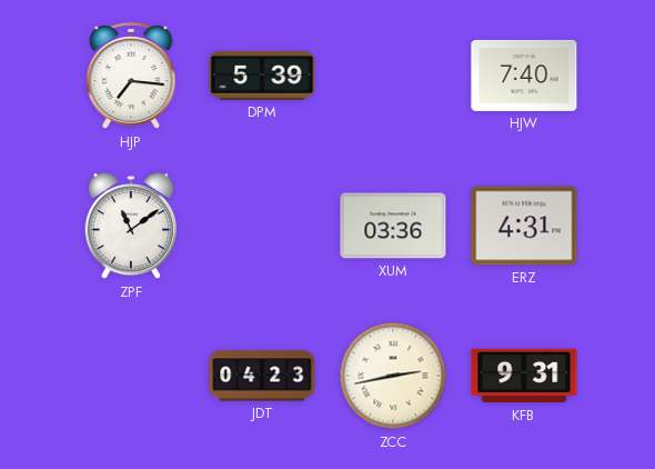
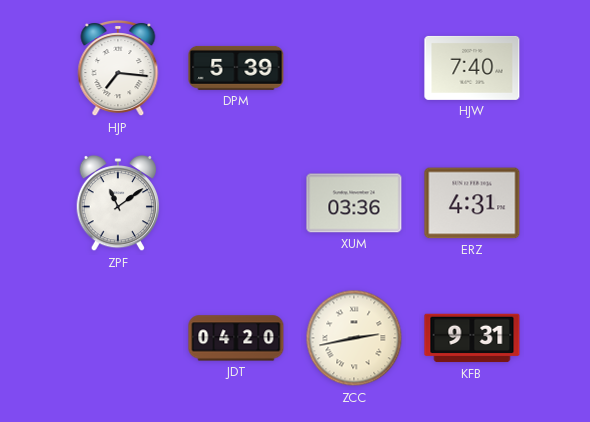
JDT: 04:23 -> 04:20 (236, 338)
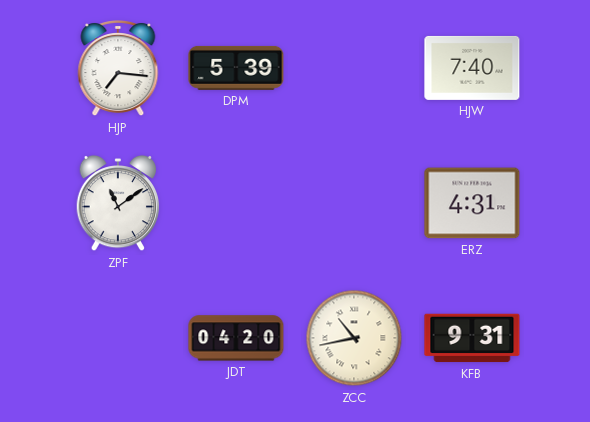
XUM: 03:36 -> none (354, 203)
ZCC: 2:43 -> 10:43 (354, 338)
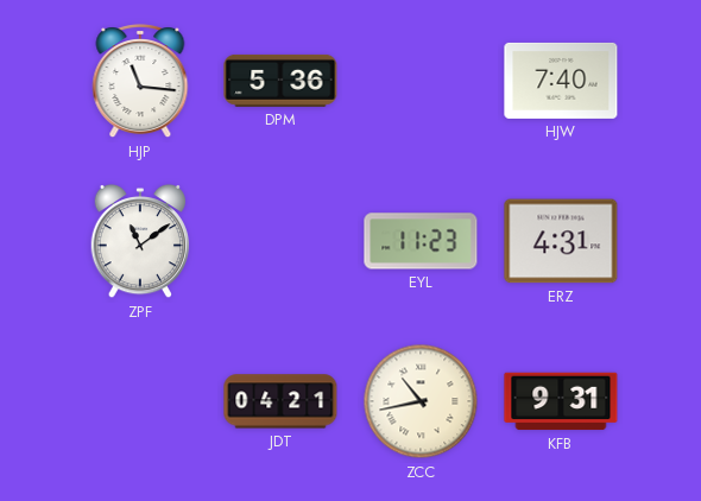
HJP: 7:16 -> 11:16 (140, 82)
DPM: 5:39 -> 5:36 (280, 81)
EYL: none -> 11:23 (421, 241)
JDT: 04:20 -> 04:21 (280, 401)
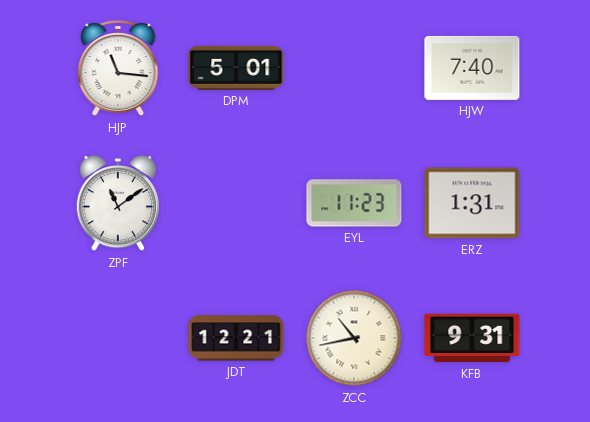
DPM: 5:36 -> 5:01 (236, 68)
ERZ: 4:31 -> 1:31 (472, 203)
JDT: 04:21 -> 12:21 (236, 338)
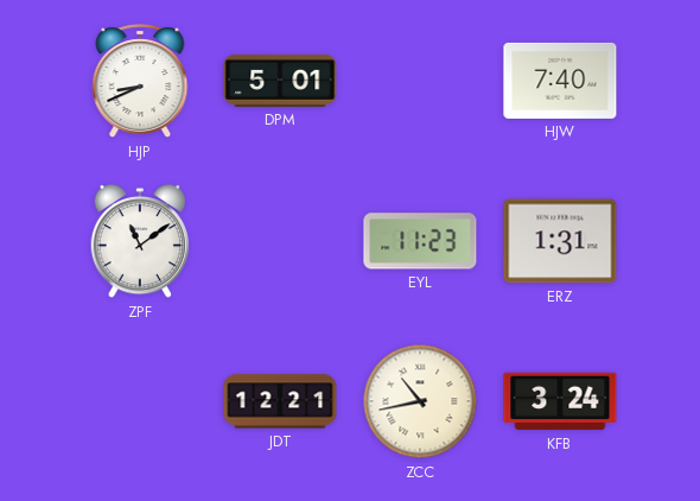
HJP: 11:16 -> 8:41 (140, 82)
KFB: 9:31 -> 3:24 (560, 401)
